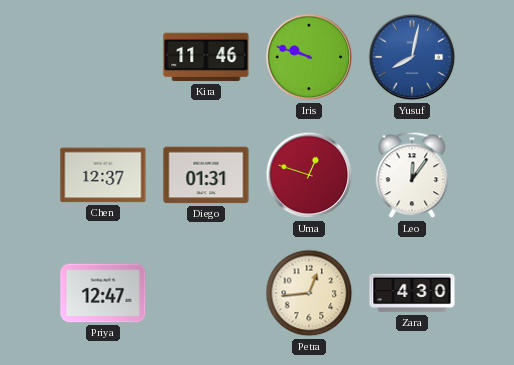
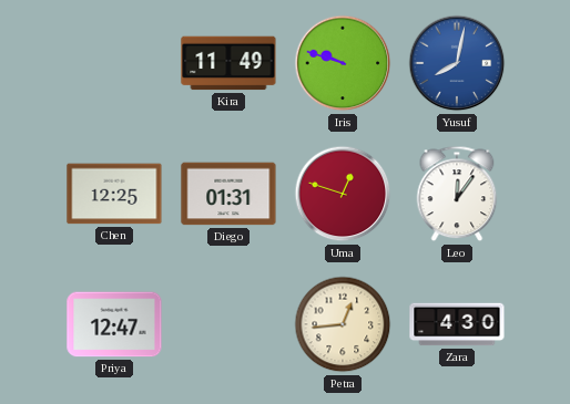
Kira: 11:46 -> 11:49 (228, 63)
Chen: 12:37 -> 12:25 (114, 194)
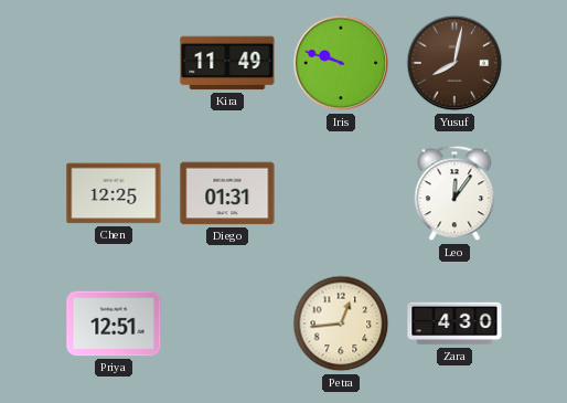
Yusuf dial: blue -> brown (454, 63)
Uma: 12:48 -> none (343, 194)
Priya: 12:47 -> 12:51 (114, 324)
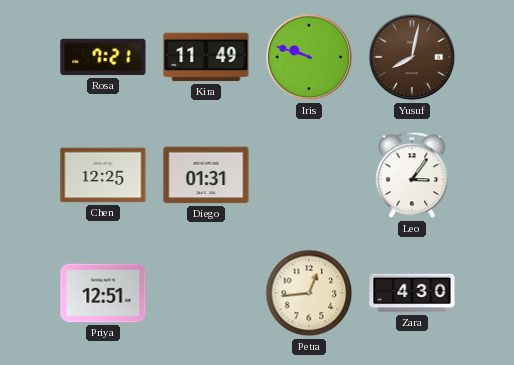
Rosa: none -> 7:21 (103, 57)
Leo: 12:06 -> 3:06 (412, 175)
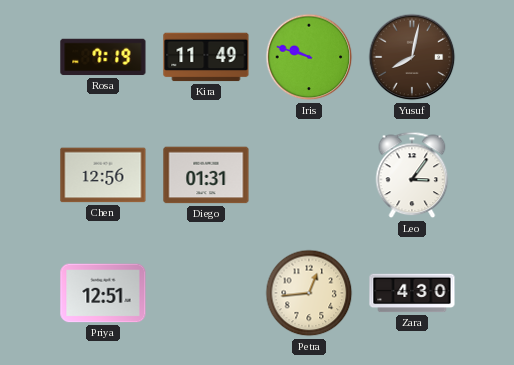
Rosa: 7:21 -> 7:19 (103, 57)
Chen: 12:25 -> 12:56 (103, 175)
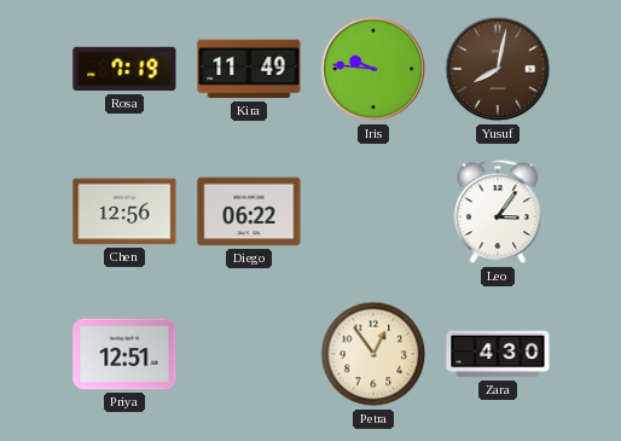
Iris: 9:48 -> 9:46 (373, 69)
Diego: 01:31 -> 06:22 (249, 211)
Petra: 12:44 -> 12:54 (373, 354)
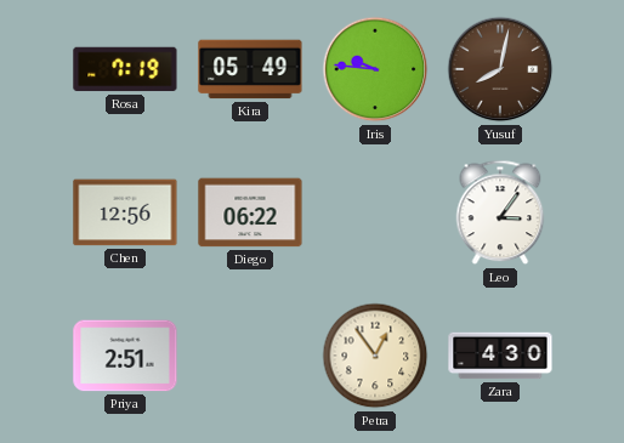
Kira: 11:49 -> 05:49 (250, 69)
Priya: 12:51 -> 2:51 (125, 356)
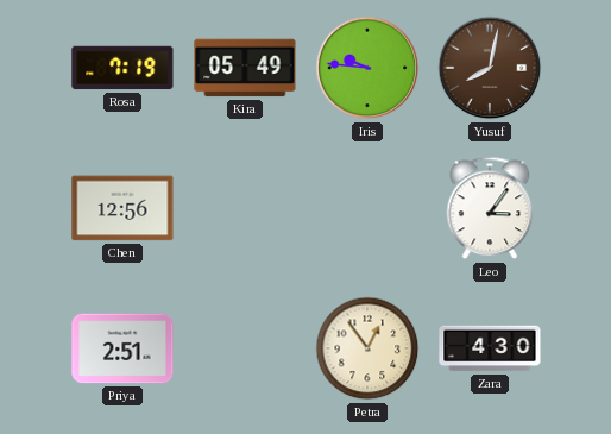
Diego: 06:22 -> none (250, 212)
